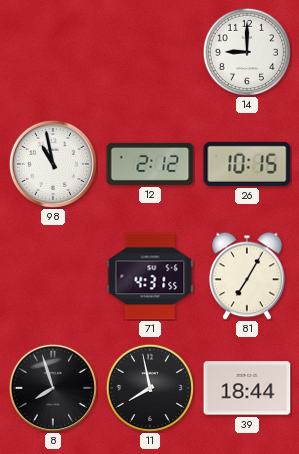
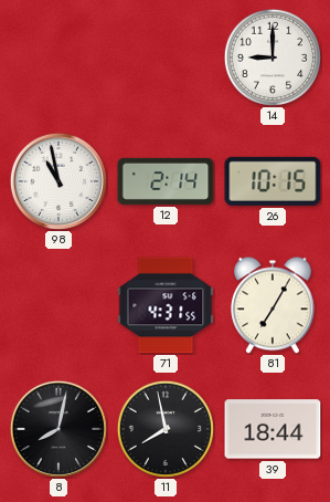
12: 2:12 -> 2:14 (166, 181)
8: 7:57 -> 8:02 (58, 429)
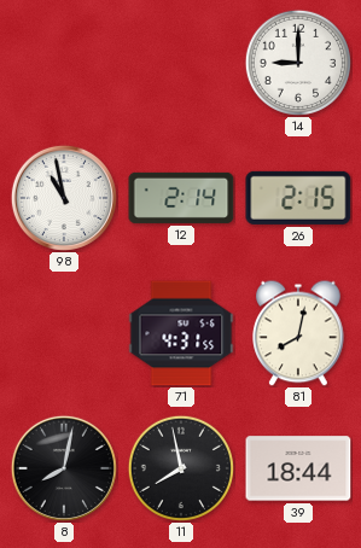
26: 10:15 -> 2:15 (298, 198)
81: 7:05 -> 8:02 (298, 333)
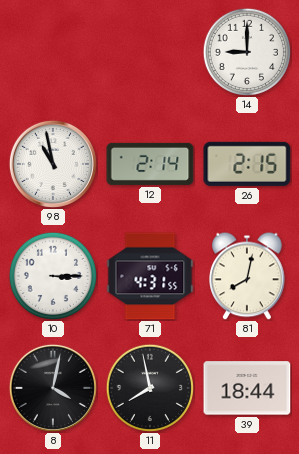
10: none -> 3:15 (53, 276)
8: 8:02 -> 4:02 (53, 388)
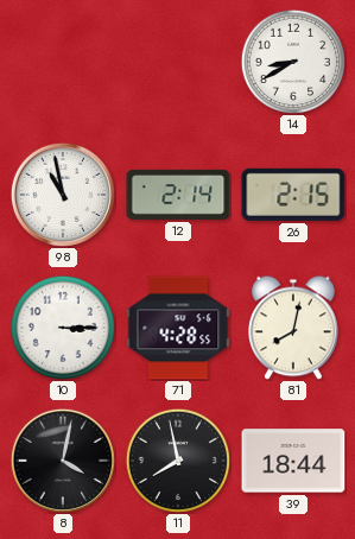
14: 9:00 -> 8:40 (293, 62)
71: 4:31 -> 4:28 (178, 328)
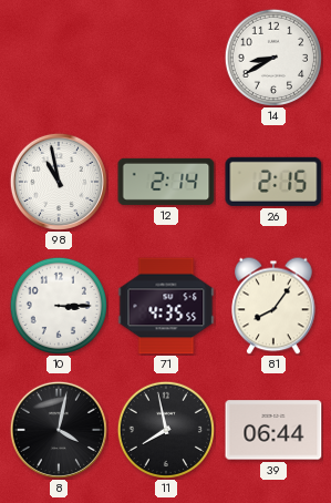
71: 4:28 -> 4:35 (166, 306)
81: 8:02 -> 8:06 (273, 306)
39: 18:44 -> 06:44 (273, 430)
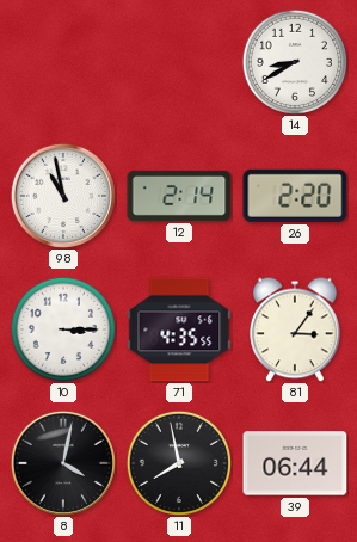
26: 2:15 -> 2:20 (295, 196)
81: 8:06 -> 3:06 (295, 329)
